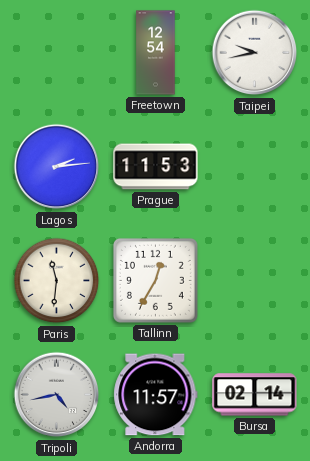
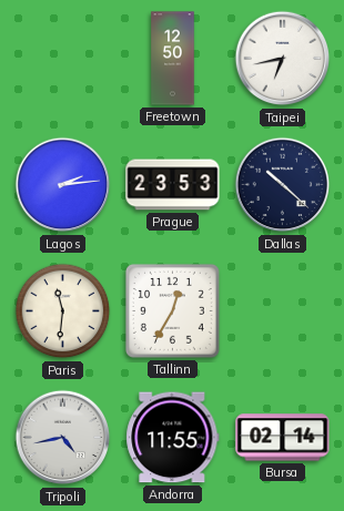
Freetown: 12:54 -> 12:50 (173, 59)
Taipei: 9:43 -> 6:43 (283, 59)
Prague: 11:53 -> 23:53 (173, 185)
Dallas: none -> 10:22 (283, 185)
Andorra: 11:57 -> 11:55 (173, 438)
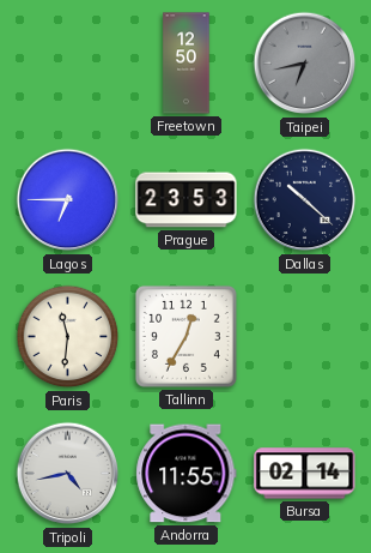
Taipei dial: white -> grey (305, 64)
Lagos: 2:14 -> 6:45 (68, 200)
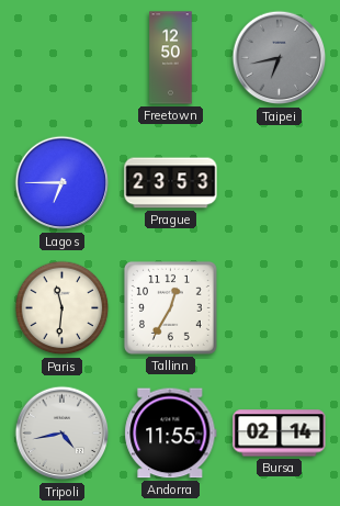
Dallas: 10:22 -> none (305, 200)
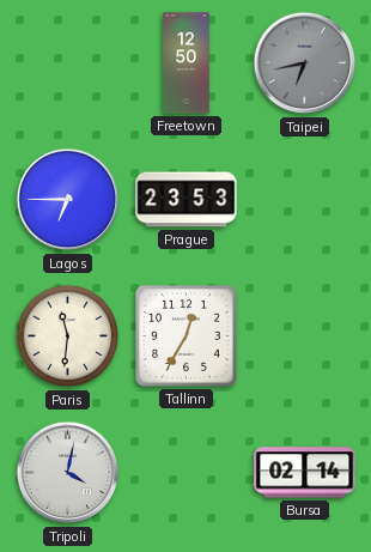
Tripoli: 4:43 -> 4:02 (68, 473)
Andorra: 11:55 -> none (171, 434)
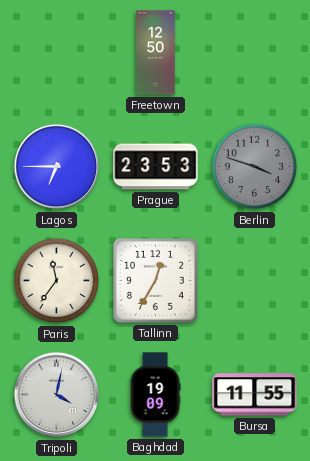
Taipei: 6:43 -> none (305, 63)
Berlin: none -> 3:48 (255, 167)
Paris: 11:31 -> 11:36 (57, 281)
Baghdad: none -> 19:09 (155, 395)
Bursa: 02:14 -> 11:55 (255, 395)
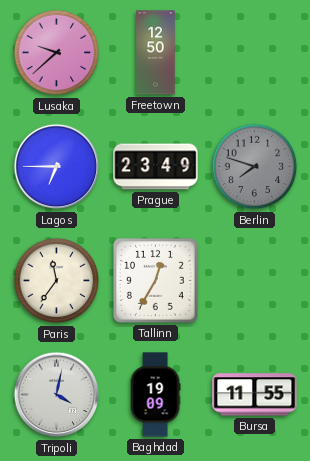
Lusaka: none -> 9:38 (57, 53)
Prague: 23:53 -> 23:49 (156, 167)
Berlin: 3:48 -> 7:48 (255, 167)
